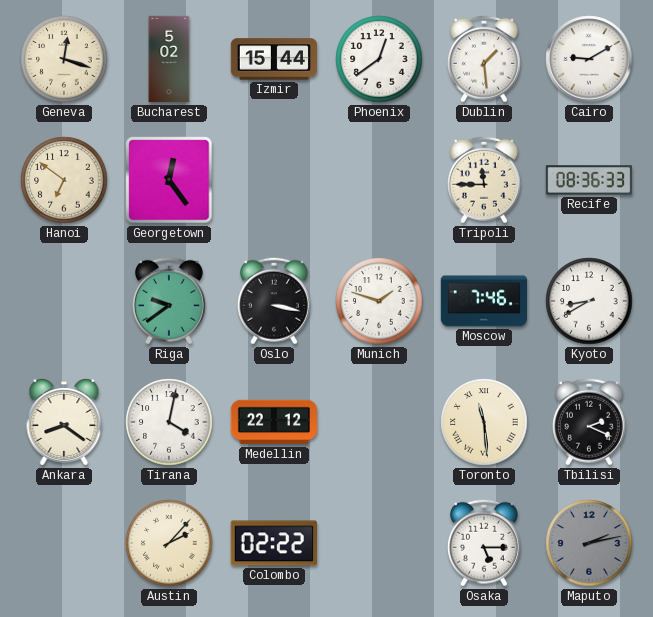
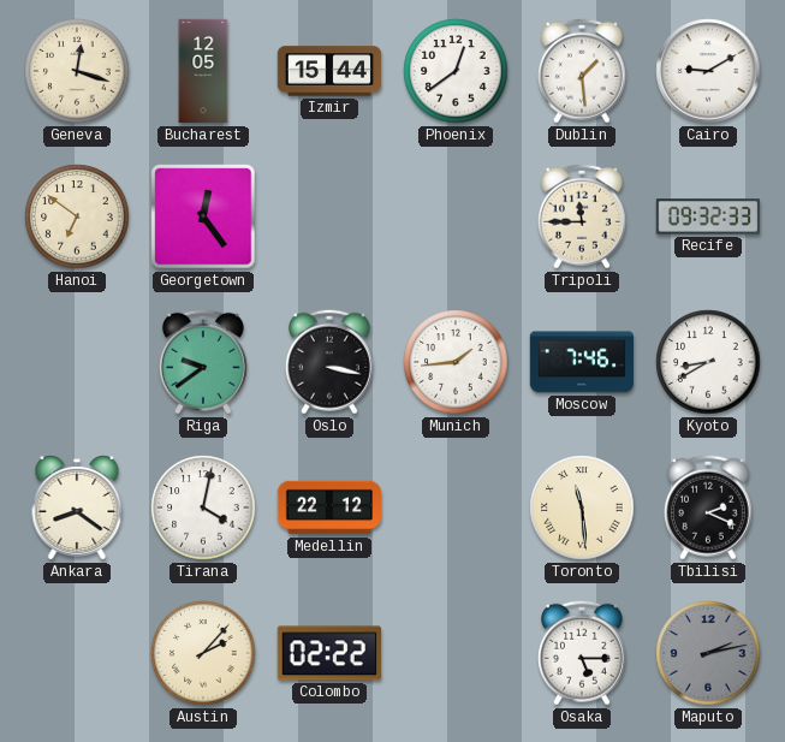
Bucharest: 5:02 -> 12:05 (203, 71)
Recife: 08:36 -> 09:32 (707, 216)
Munich: 1:48 -> 1:44 (456, 362)
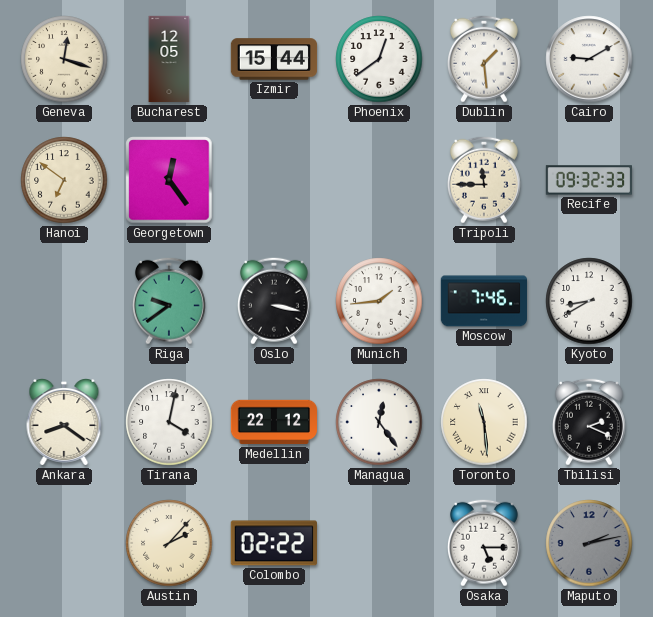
Managua: none -> 12:24 (379, 422)
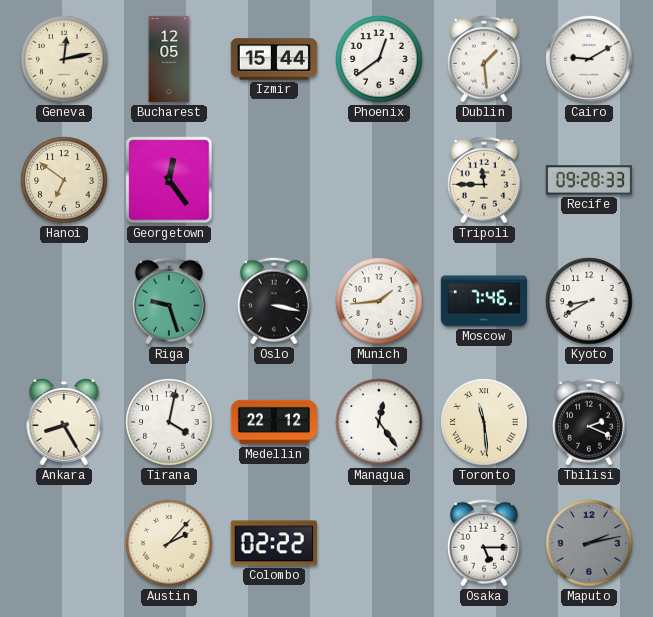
Geneva: 12:18 -> 12:13 (64, 59)
Recife: 09:32 -> 09:28 (588, 180)
Riga: 9:39 -> 9:27 (169, 301)
Ankara: 8:21 -> 8:25 (64, 423)
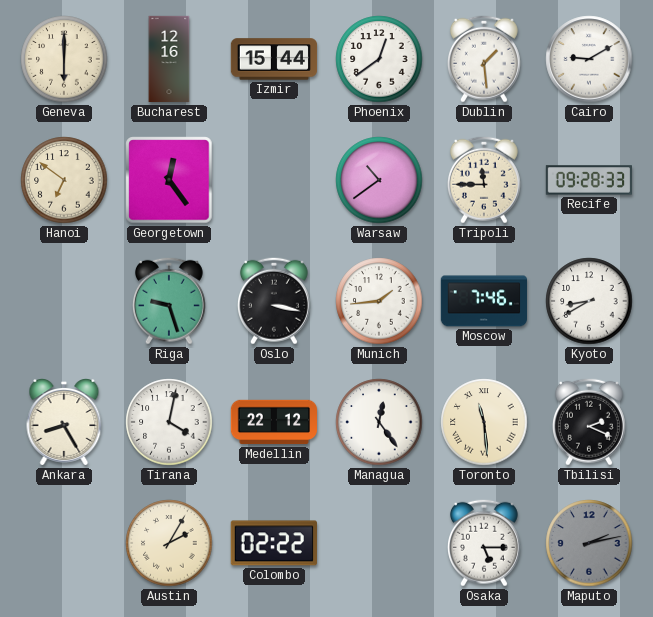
Geneva: 12:13 -> 6:00 (64, 59)
Bucharest: 12:05 -> 12:16 (169, 59)
Warsaw: none -> 10:39 (379, 180)
Austin: 2:07 -> 2:05 (169, 543)
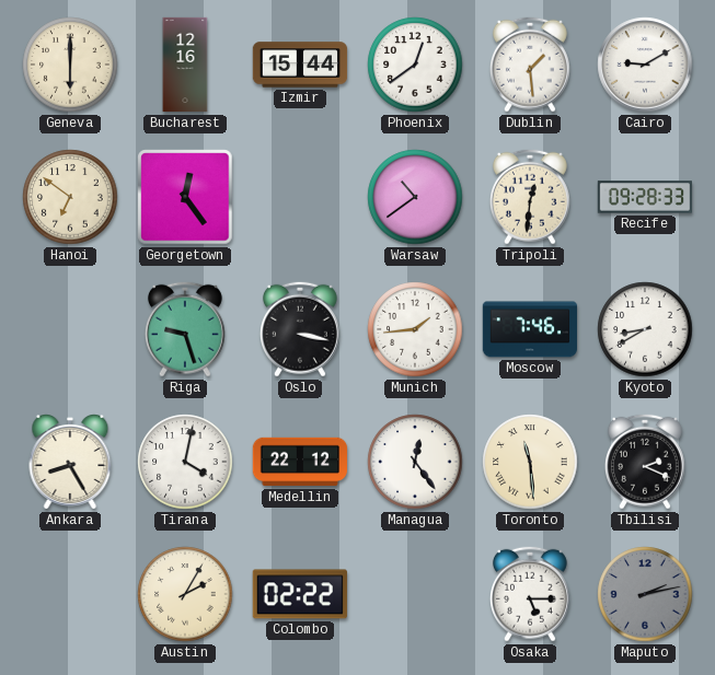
Tripoli: 11:45 -> 12:31 (530, 197)
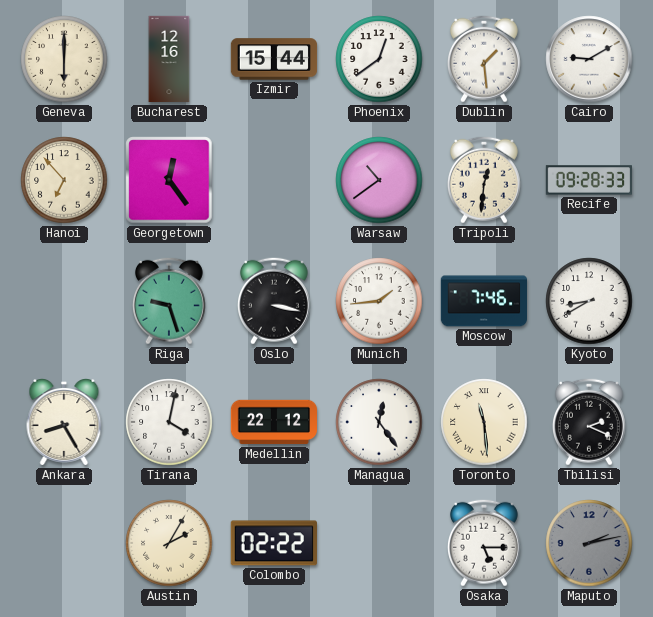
Hanoi: 6:51 -> 6:53 (64, 180)
